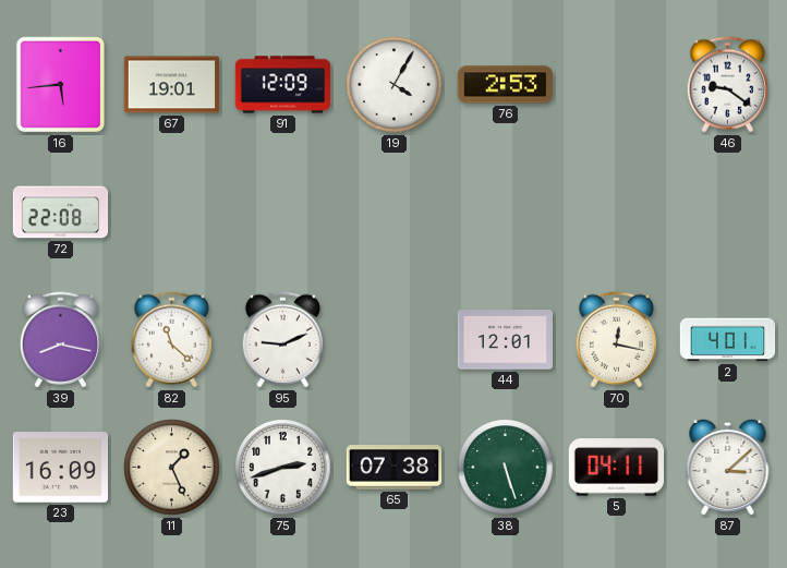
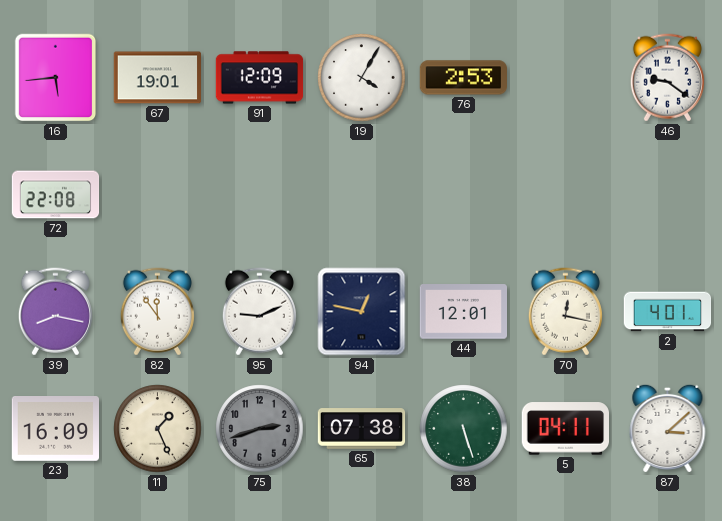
82: 11:22 -> 11:54 (157, 312)
94: none -> 12:47 (362, 312)
75 dial: white -> grey (260, 429)
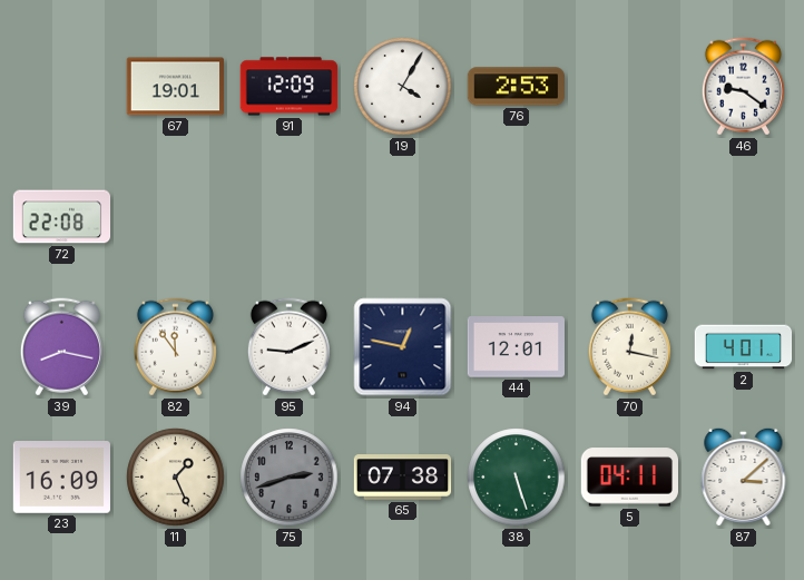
16: 5:44 -> none (56, 78)
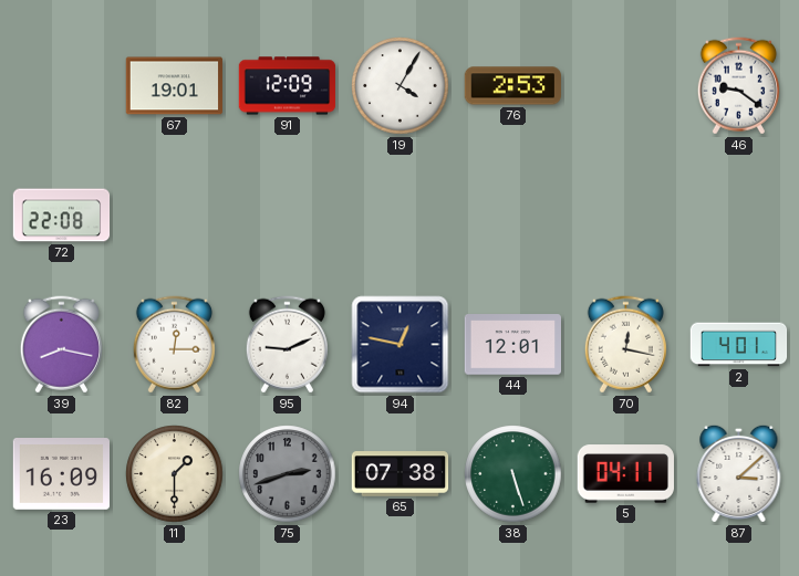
82: 11:54 -> 12:15 (174, 345)
11: 1:26 -> 1:30 (175, 474)
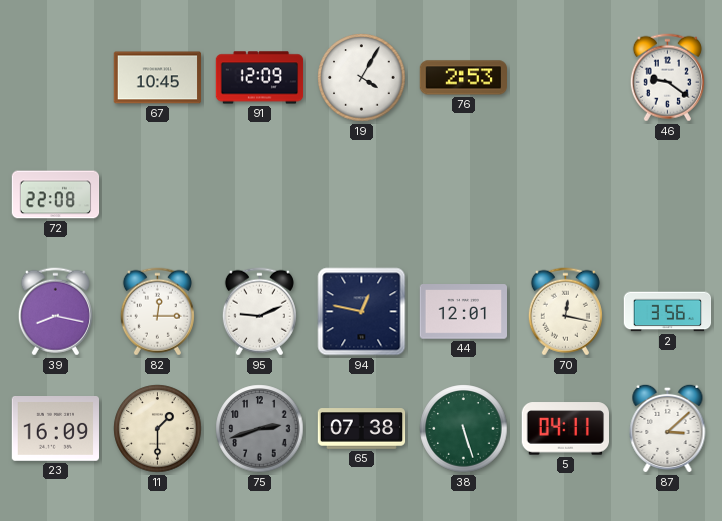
67: 19:01 -> 10:45 (158, 78)
2: 4:01 -> 3:56 (668, 312)
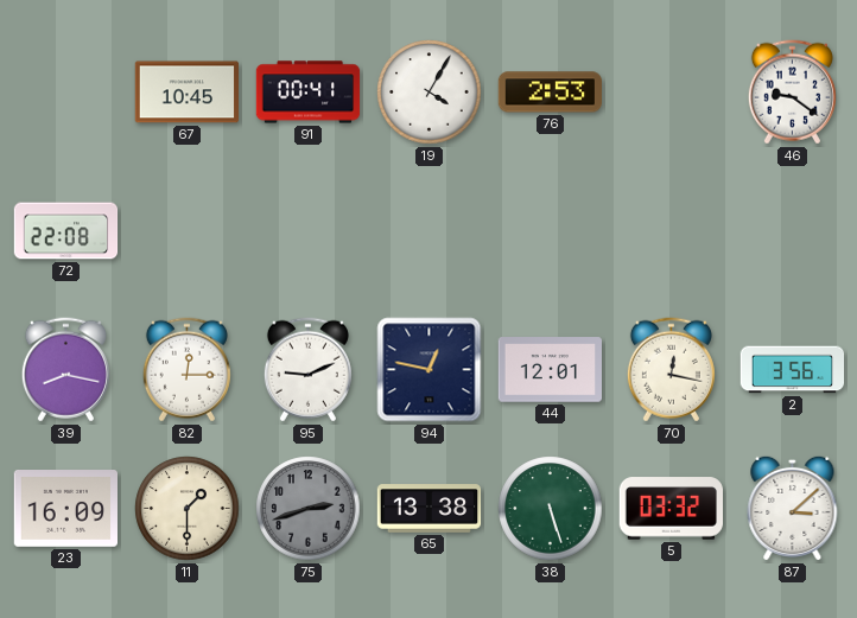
91: 12:09 -> 00:41 (309, 93)
65: 07:38 -> 13:38 (430, 509)
5: 04:11 -> 03:32 (671, 509)
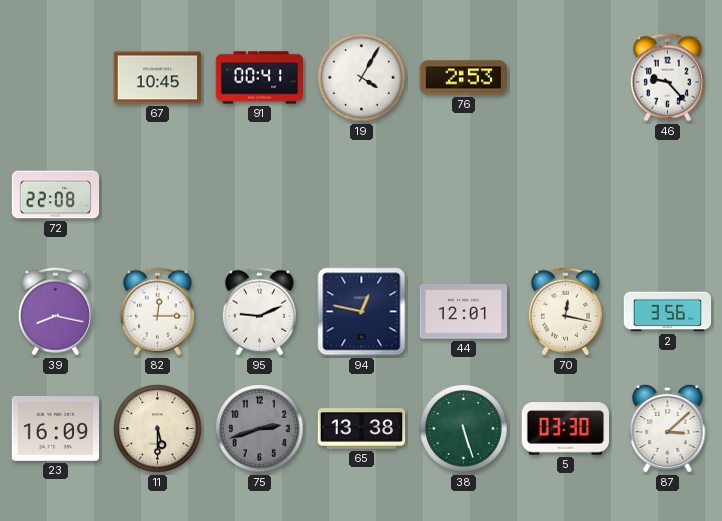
46: 9:21 -> 9:23 (667, 78)
11: 1:30 -> 5:30 (158, 429)
5: 03:32 -> 03:30 (565, 429)
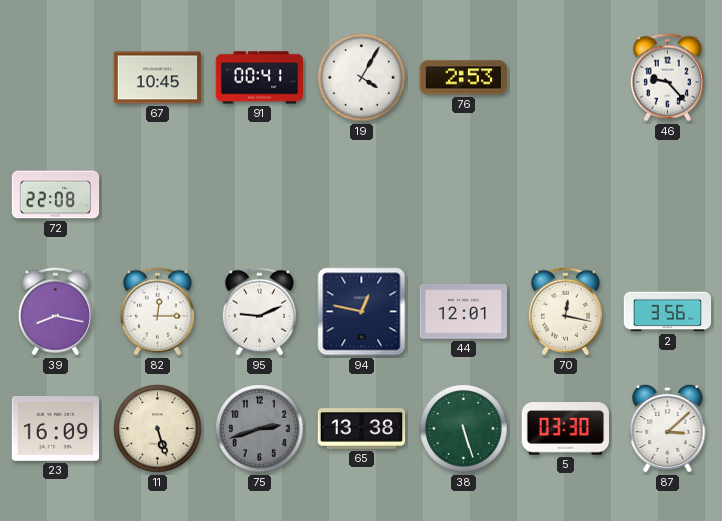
11: 5:30 -> 5:27 (158, 429)
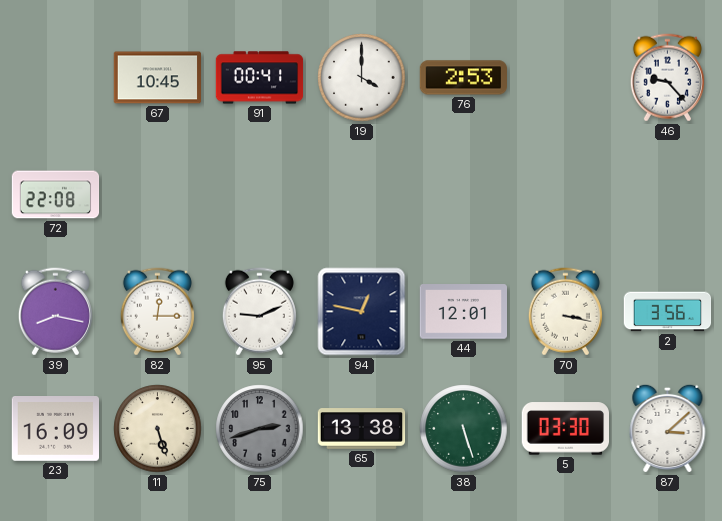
19: 4:05 -> 4:00 (362, 78)
70: 12:17 -> 3:17 (565, 312)
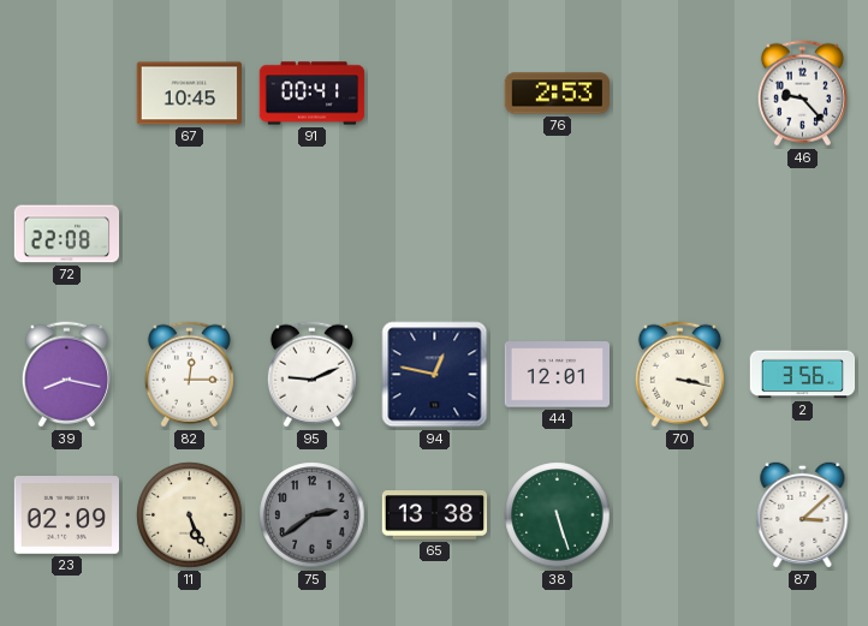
19: 4:00 -> none (362, 78)
23: 16:09 -> 02:09 (66, 515)
11: 5:27 -> 5:26 (190, 515)
75: 2:42 -> 2:39 (313, 515)
5: 03:30 -> none (565, 429)
